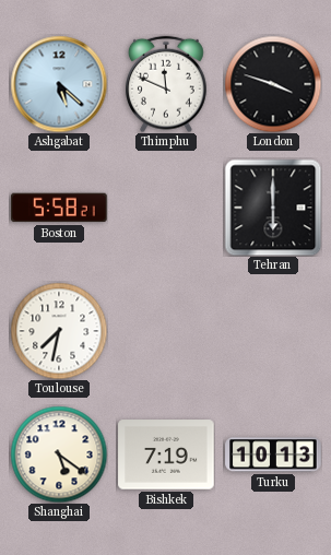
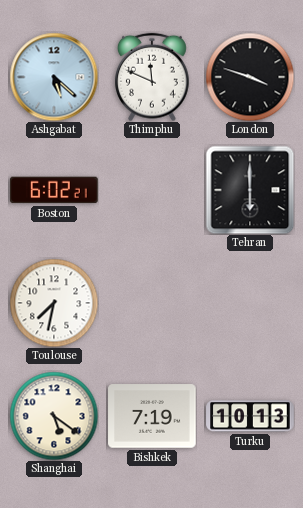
Boston: 5:58 -> 6:02 (54, 190)
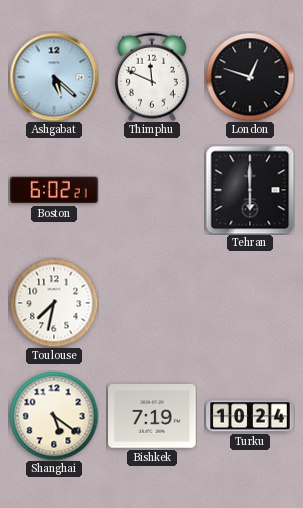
London: 3:48 -> 12:48 (250, 77)
Turku: 10:13 -> 10:24 (250, 416)
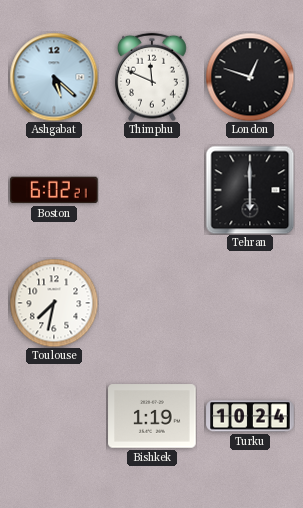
Shanghai: 5:21 -> none (54, 416)
Bishkek: 7:19 -> 1:19 (152, 416)
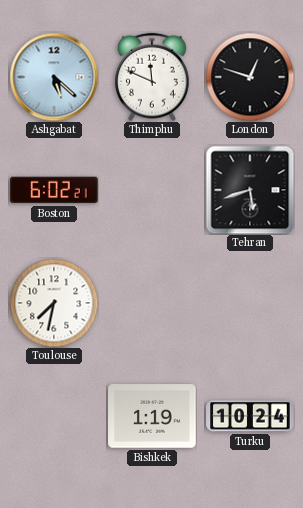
Tehran: 6:00 -> 5:42 (250, 190)
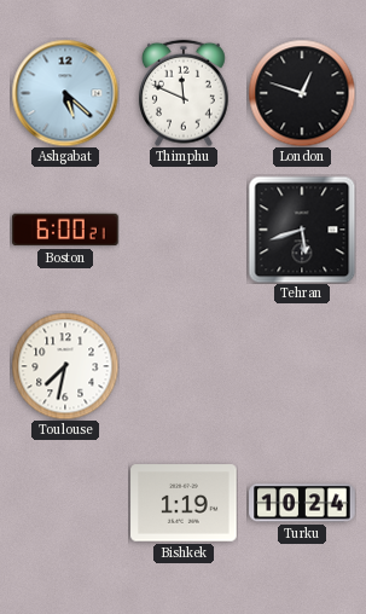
Boston: 6:02 -> 6:00 (65, 230)
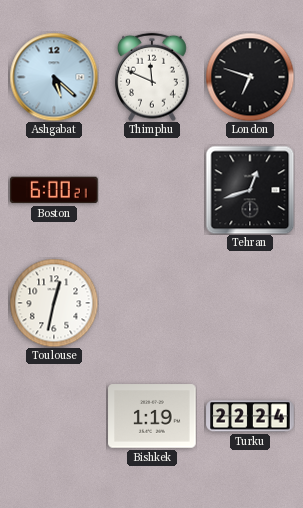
London: 12:48 -> 6:48 (250, 77)
Tehran: 5:42 -> 12:42 (250, 190)
Toulouse: 7:32 -> 12:32 (54, 303)
Turku: 10:24 -> 22:24 (250, 416)
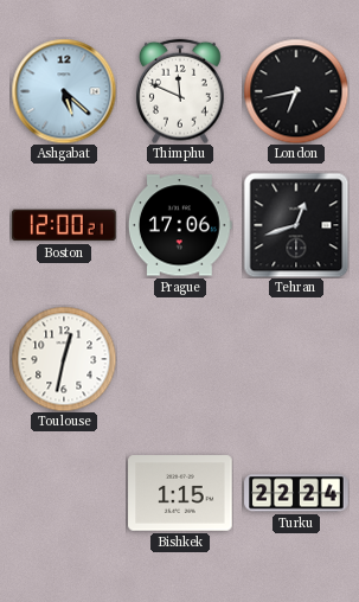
London: 6:48 -> 6:43 (296, 91)
Boston: 6:00 -> 12:00 (64, 225)
Prague: none -> 17:06 (180, 225)
Bishkek: 1:19 -> 1:15 (180, 493)
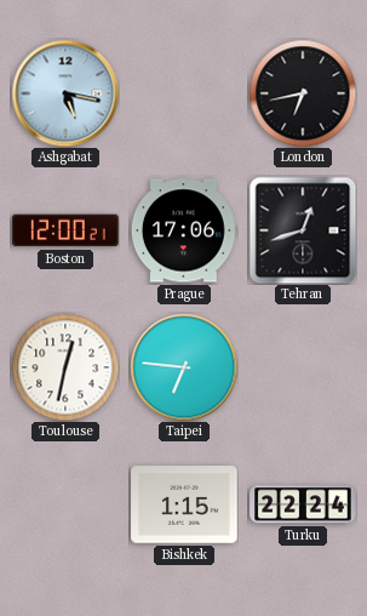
Ashgabat: 5:22 -> 5:17 (65, 93)
Thimphu: 11:49 -> none (181, 91)
Taipei: none -> 6:46 (184, 367)
